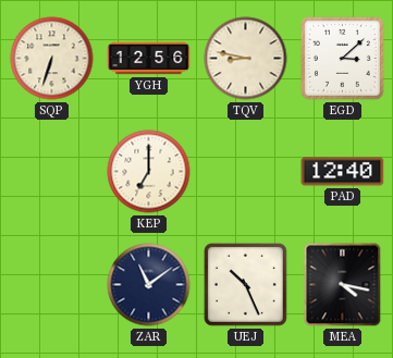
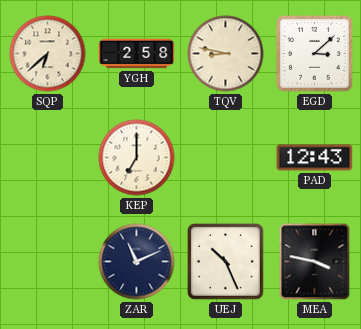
SQP: 6:33 -> 6:38 (48, 54)
YGH: 12:56 -> 2:58 (137, 54)
PAD: 12:40 -> 12:43 (315, 158)
ZAR: 11:09 -> 11:11 (137, 262)
MEA: 4:17 -> 3:47 (315, 262)
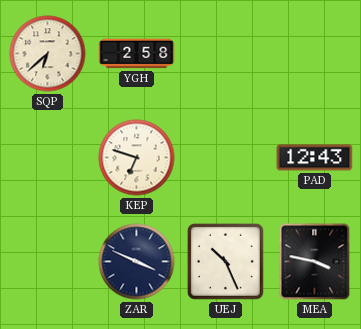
TQV: 8:47 -> none (226, 54)
EGD: 3:08 -> none (314, 53)
KEP: 7:00 -> 6:48 (137, 158)
ZAR: 11:11 -> 3:49 (137, 262)
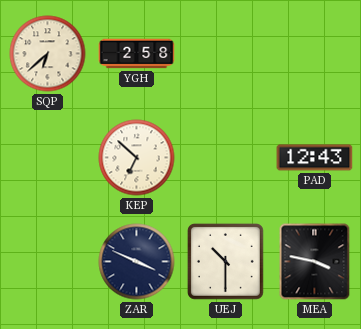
KEP: 6:48 -> 6:52 (137, 158)
UEJ: 10:26 -> 10:30 (225, 261)
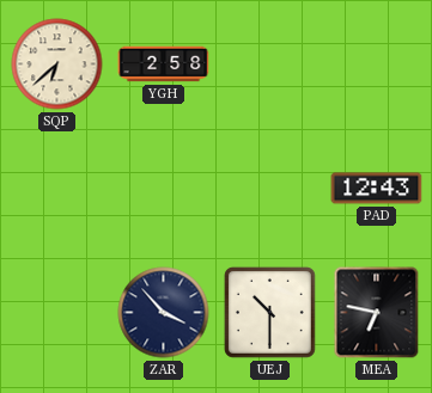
KEP: 6:52 -> none (137, 158)
ZAR: 3:49 -> 3:53 (164, 313)
MEA: 3:47 -> 6:47 (377, 313)
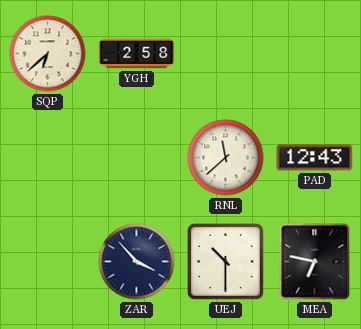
RNL: none -> 11:38 (226, 158)
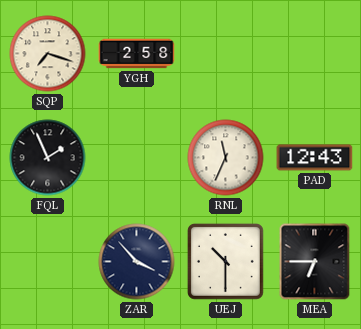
SQP: 6:38 -> 7:18 (48, 54)
FQL: none -> 1:56 (48, 158)
RNL: 11:38 -> 11:34 (226, 158)
MEA: 6:47 -> 6:45 (315, 262)
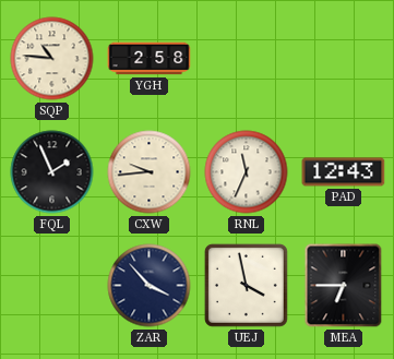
SQP: 7:18 -> 10:46 (52, 59)
CXW: none -> 9:44 (150, 172)
UEJ: 10:30 -> 3:58 (246, 285)
